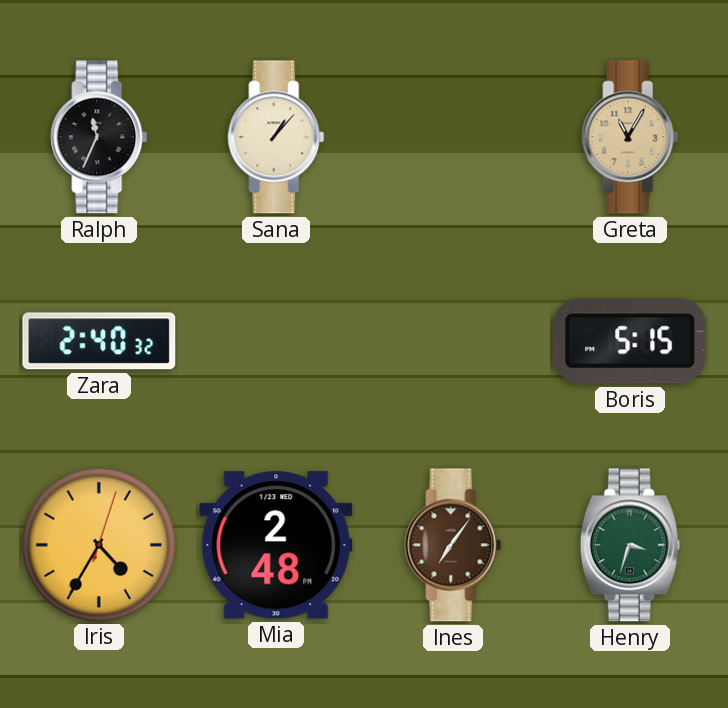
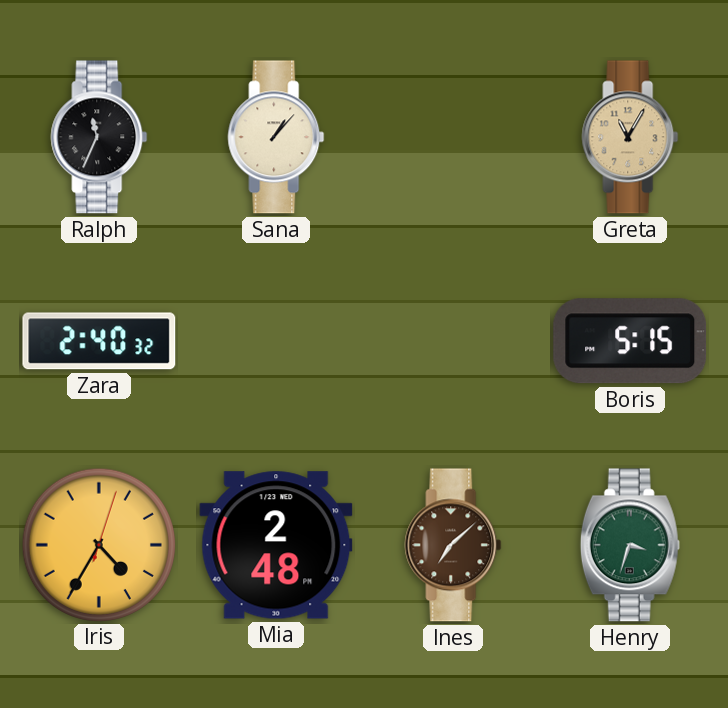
Ines: 7:06 -> 7:08 (453, 545)
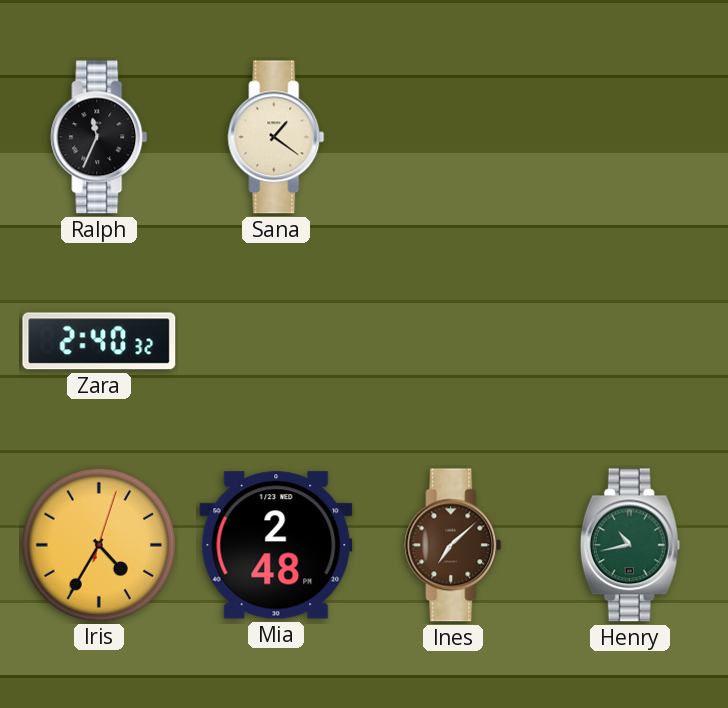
Sana: 1:07 -> 1:21 (276, 137)
Greta: 11:05 -> none (630, 137)
Boris: 5:15 -> none (630, 341)
Henry: 3:33 -> 10:43 (630, 545)
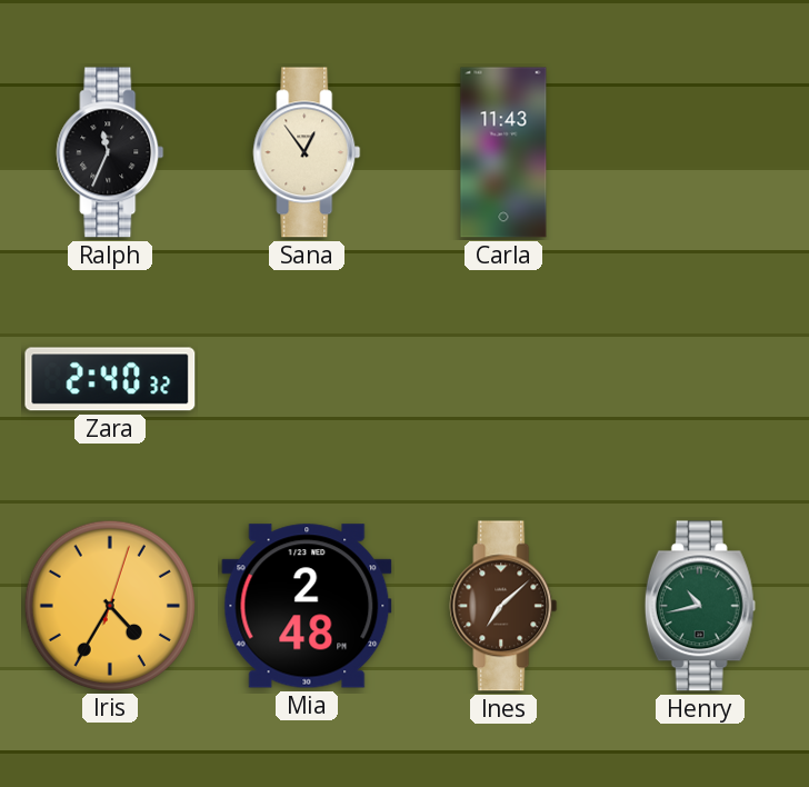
Sana: 1:21 -> 12:54 (307, 152)
Carla: none -> 11:43 (503, 152)
